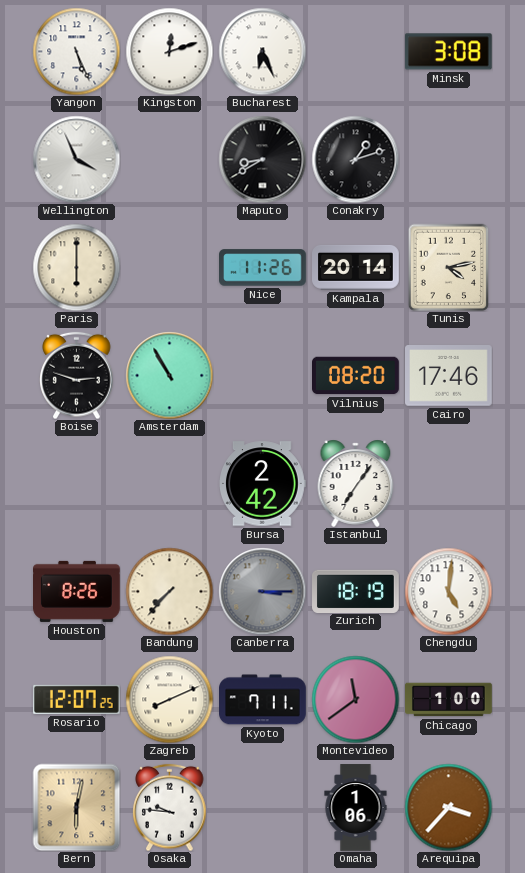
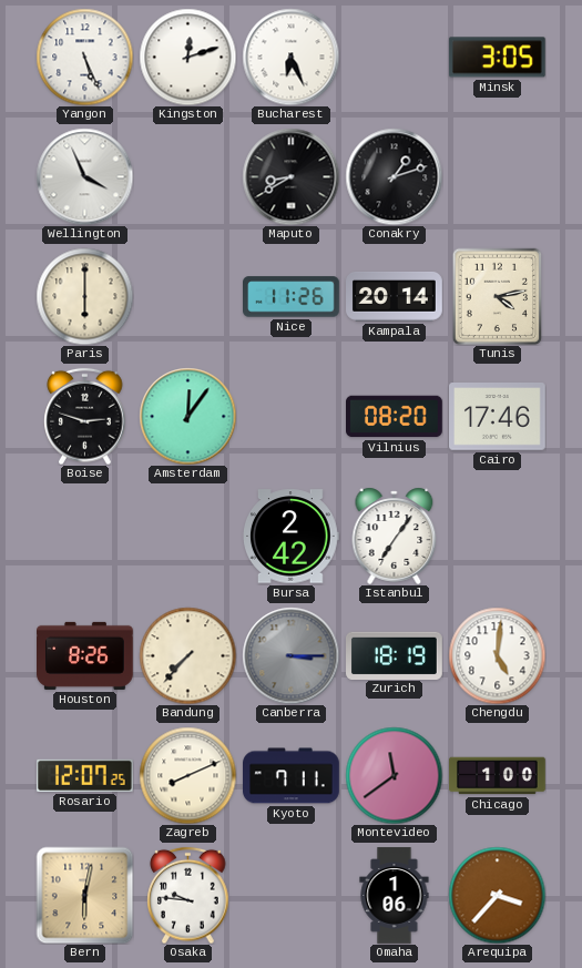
Minsk: 3:08 -> 3:05 (497, 58)
Amsterdam: 10:55 -> 12:06 (187, 416)
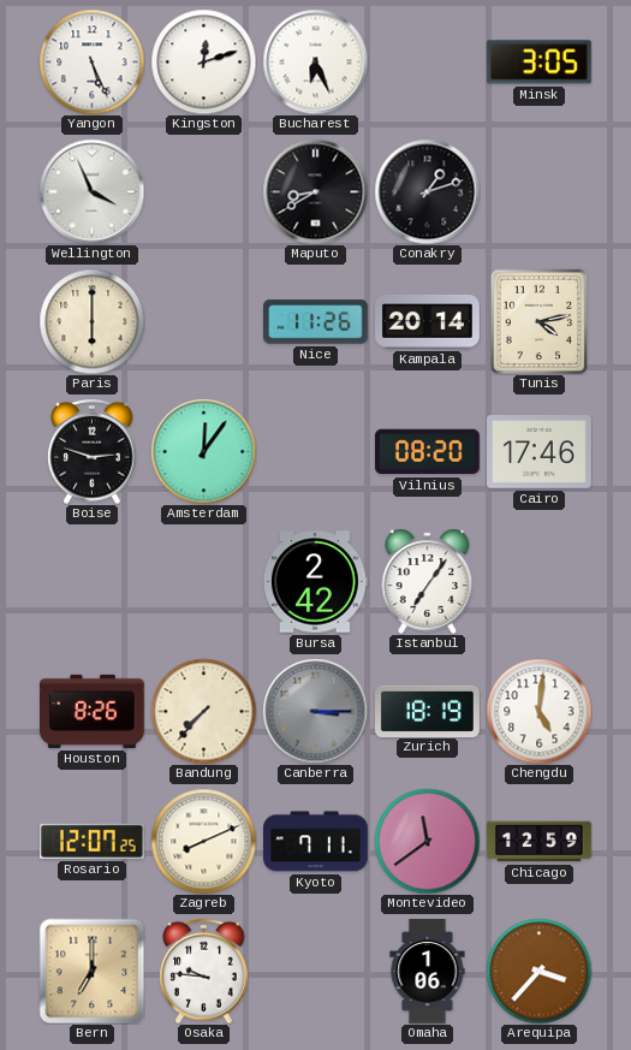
Chicago: 1:00 -> 12:59 (540, 842)
Bern: 6:02 -> 7:00 (91, 971)
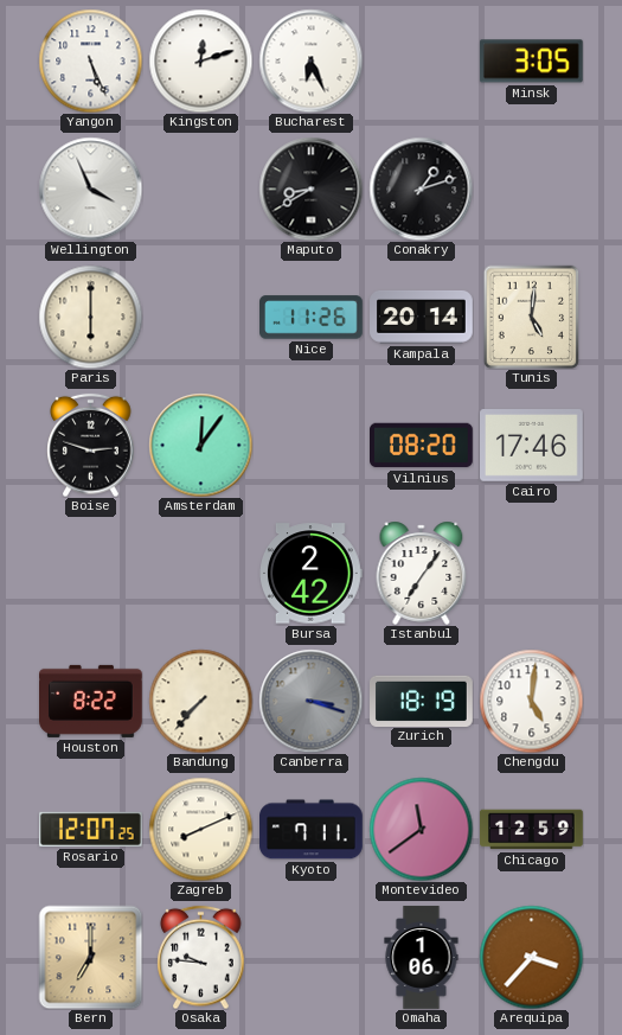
Tunis: 4:13 -> 5:01 (532, 317)
Houston: 8:26 -> 8:22 (91, 701)
Canberra: 3:15 -> 3:18 (310, 701)
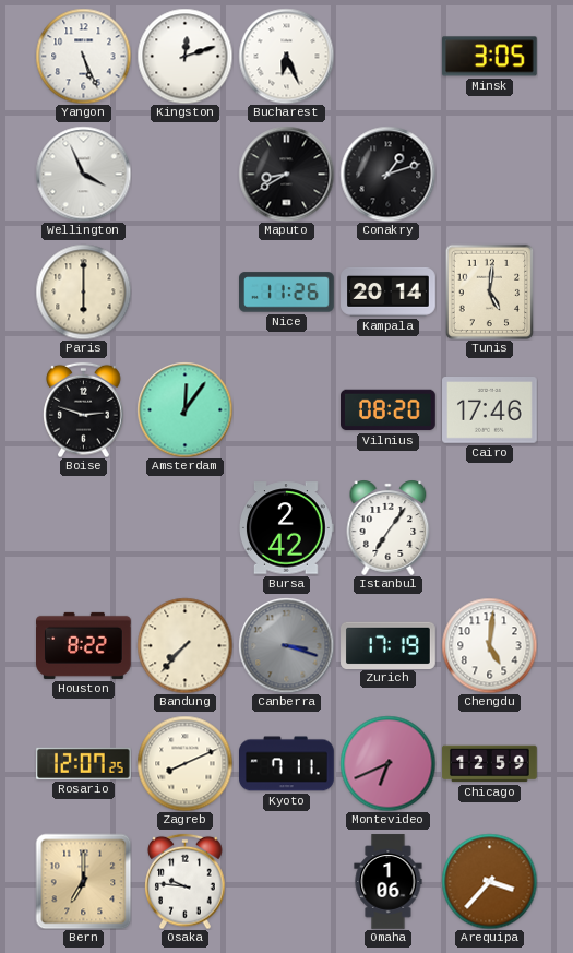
Zurich: 18:19 -> 17:19 (389, 645)
Montevideo: 11:39 -> 6:41 (387, 763)
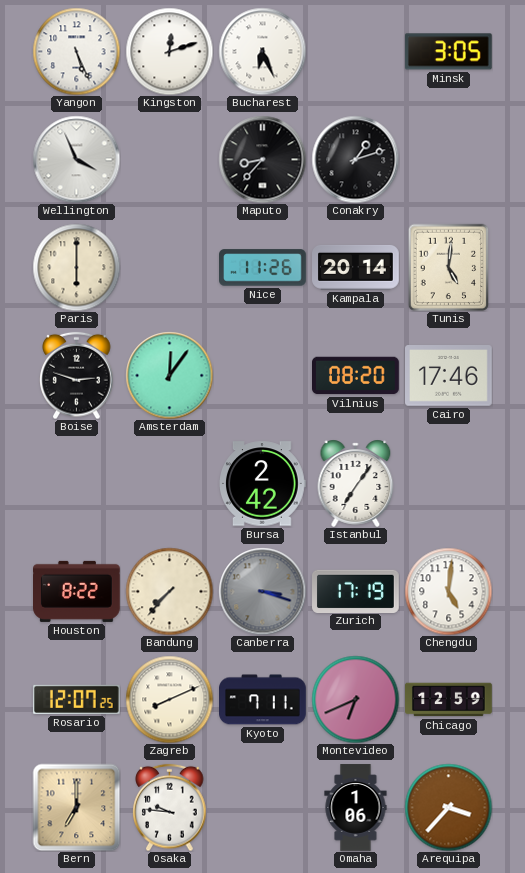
Maputo: 8:40 -> 8:37 (262, 159)
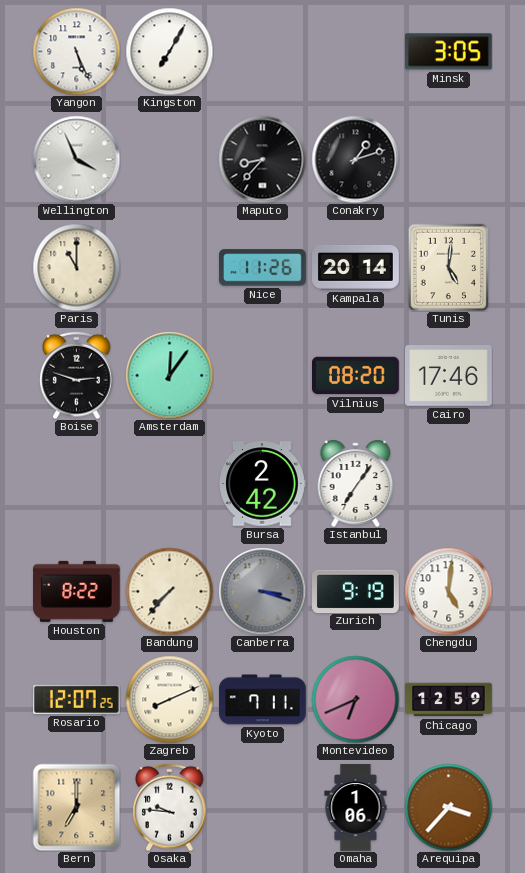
Kingston: 12:12 -> 7:05 (169, 51)
Bucharest: 6:26 -> none (262, 51)
Paris: 6:00 -> 11:00 (76, 267)
Zurich: 17:19 -> 9:19 (356, 591)
